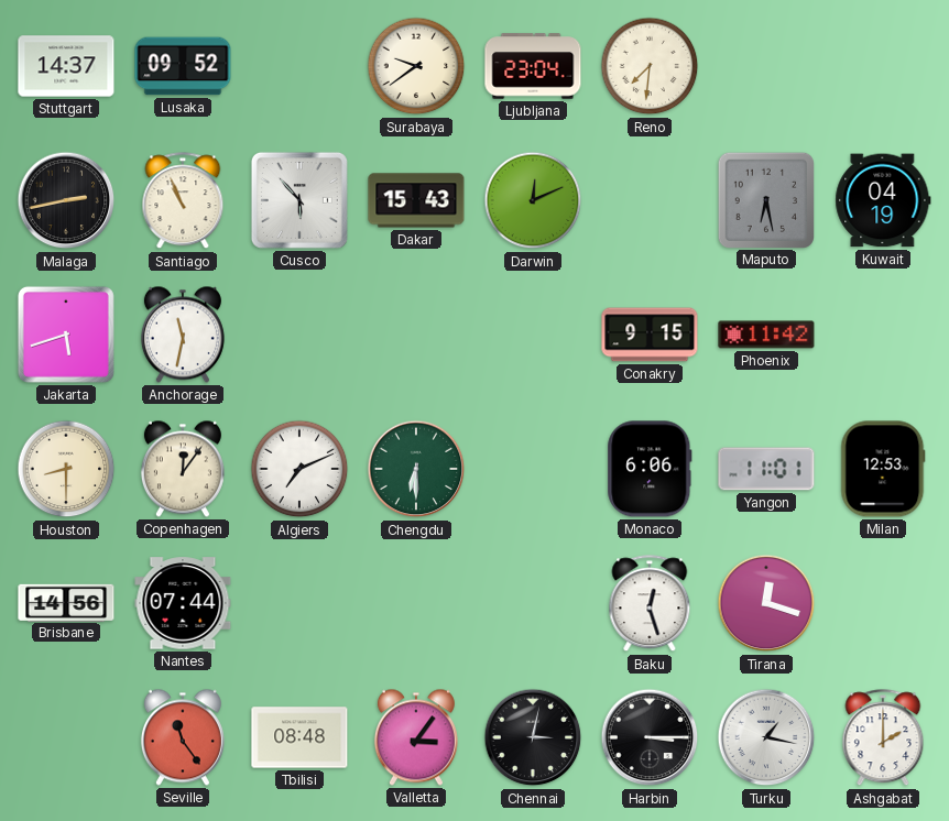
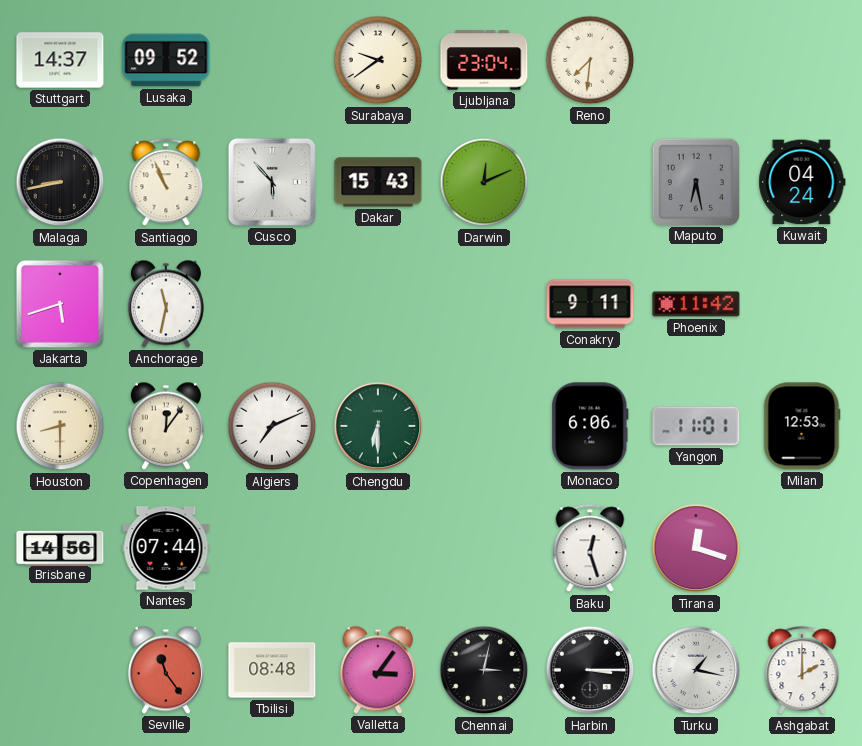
Malaga: 2:43 -> 8:43 (60, 182)
Kuwait: 04:19 -> 04:24 (802, 182)
Conakry: 9:15 -> 9:11 (590, 304)
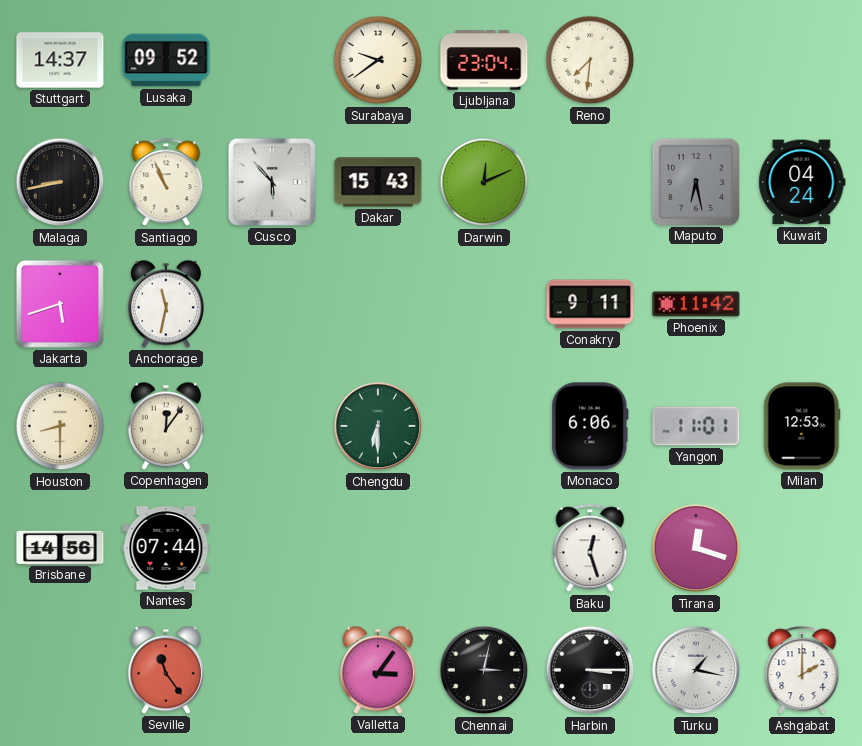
Algiers: 7:11 -> none (272, 426)
Tbilisi: 08:48 -> none (272, 670)
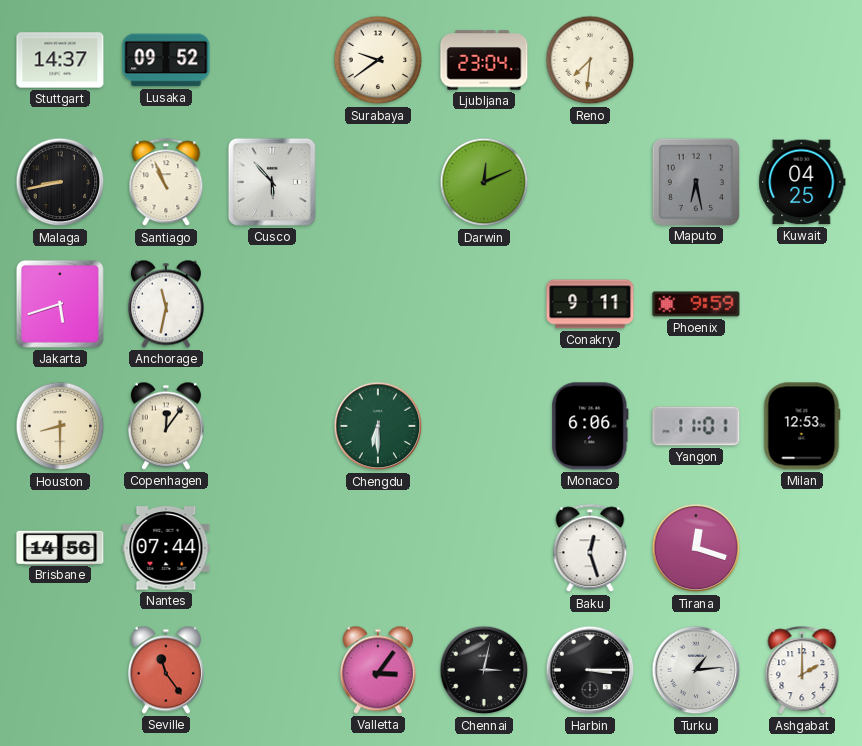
Dakar: 15:43 -> none (378, 182)
Kuwait: 04:24 -> 04:25 (802, 182)
Phoenix: 11:42 -> 9:59 (696, 304)
Turku: 1:17 -> 1:14 (696, 670)
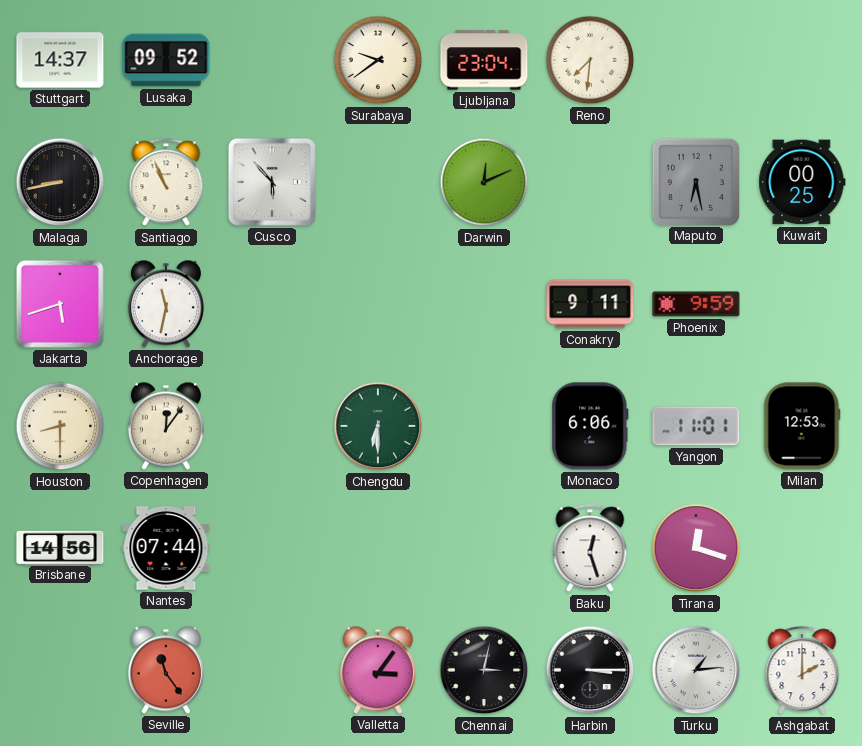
Kuwait: 04:25 -> 00:25 (802, 182)
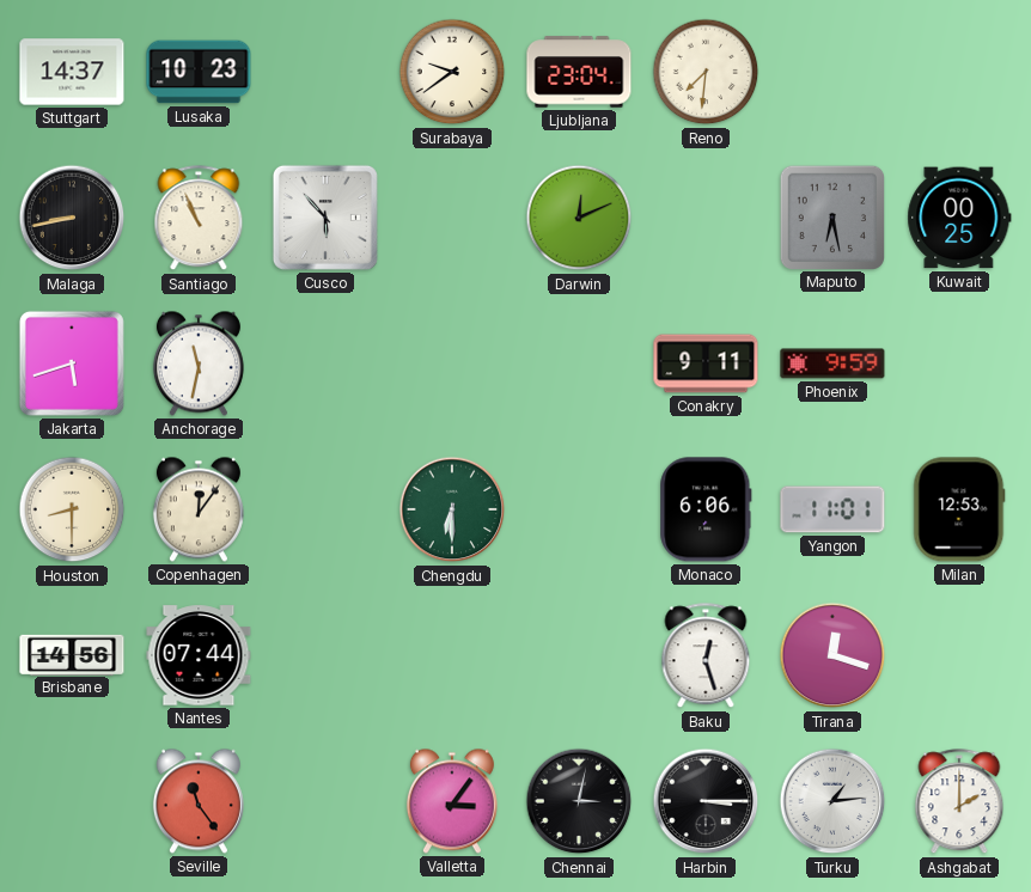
Lusaka: 09:52 -> 10:23 (199, 72)
